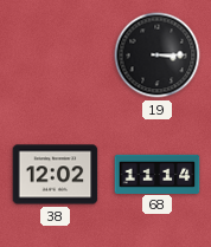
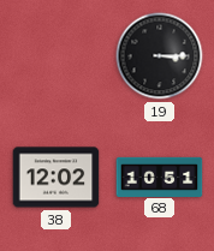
68: 11:14 -> 10:51 (160, 177)
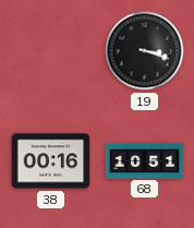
19: 3:15 -> 3:18 (145, 51)
38: 12:02 -> 00:16 (51, 161)
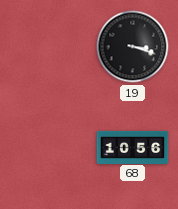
38: 00:16 -> none (51, 161)
68: 10:51 -> 10:56 (133, 147)
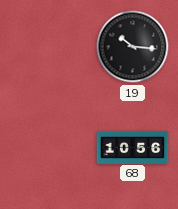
19: 3:18 -> 10:16 (133, 47)
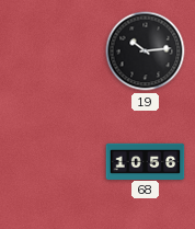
19: 10:16 -> 10:14 (146, 51)
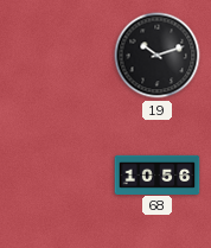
19: 10:14 -> 10:12 (158, 56)
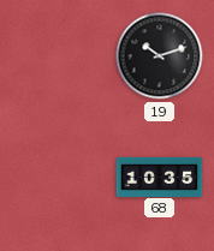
68: 10:56 -> 10:35 (160, 177)
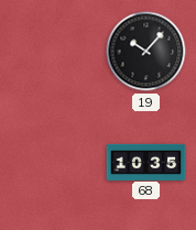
19: 10:12 -> 10:07 (146, 52)
